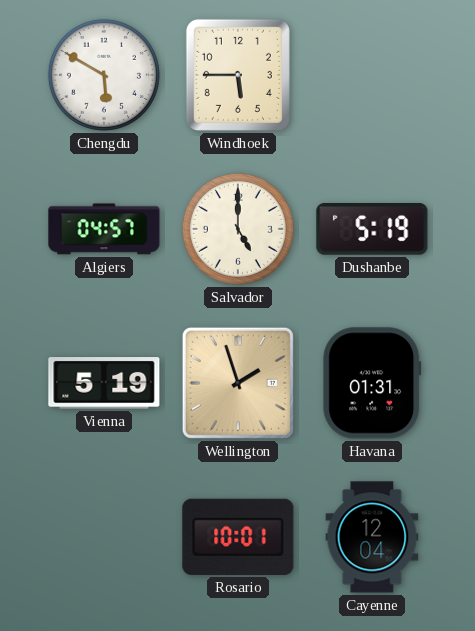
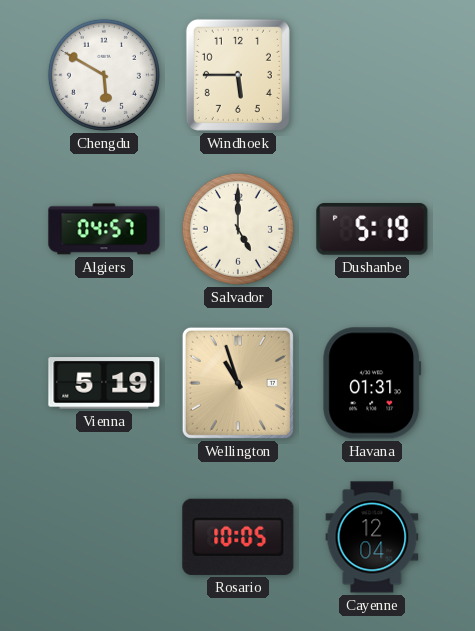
Wellington: 1:57 -> 10:57 (238, 383)
Rosario: 10:01 -> 10:05 (238, 537)
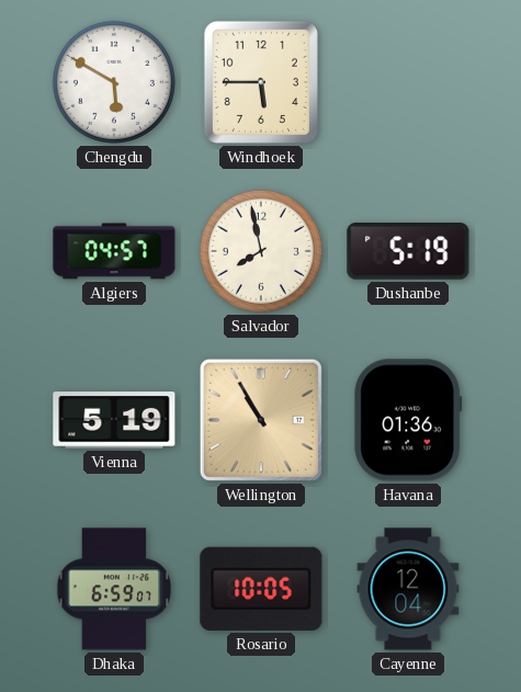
Salvador: 5:00 -> 7:58 (261, 251)
Wellington: 10:57 -> 10:55 (261, 420)
Havana: 01:31 -> 01:36 (408, 420)
Dhaka: none -> 6:59 (114, 589)
